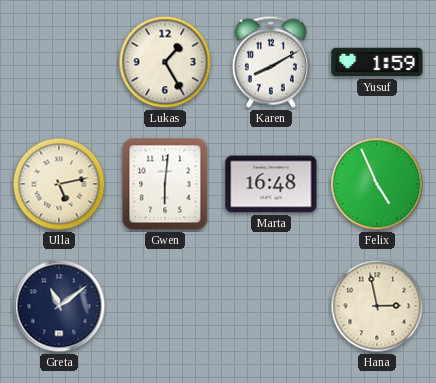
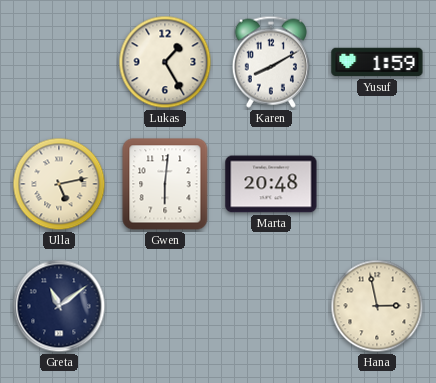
Marta: 16:48 -> 20:48 (271, 184)
Felix: 4:56 -> none (377, 184)
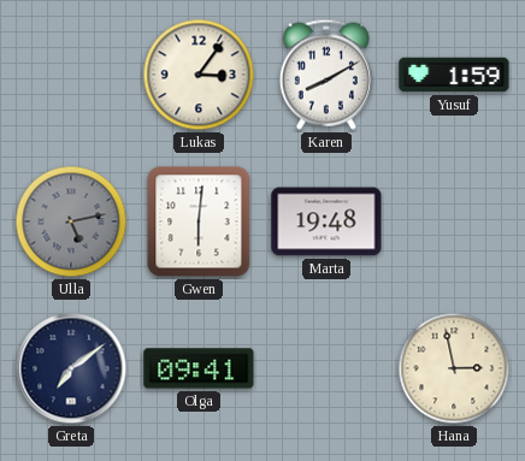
Lukas: 1:25 -> 3:06 (199, 75)
Ulla dial: cream -> grey (71, 221)
Marta: 20:48 -> 19:48 (326, 221)
Greta: 11:09 -> 7:09 (71, 368)
Olga: none -> 09:41 (199, 368)
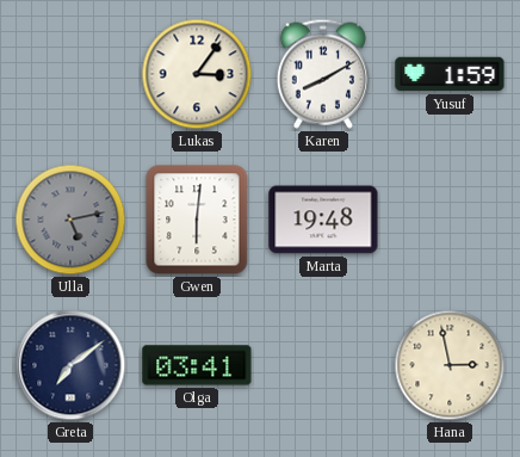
Olga: 09:41 -> 03:41 (197, 365)
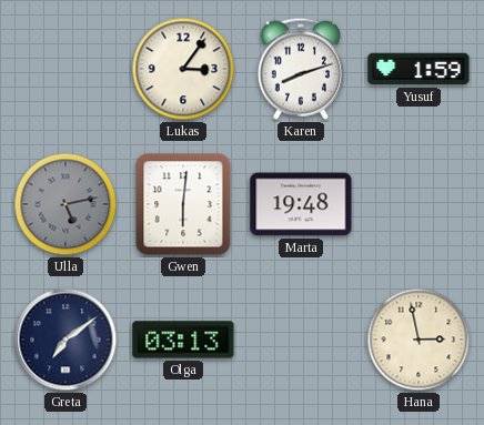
Karen: 8:10 -> 8:12 (301, 69)
Olga: 03:41 -> 03:13 (183, 340)
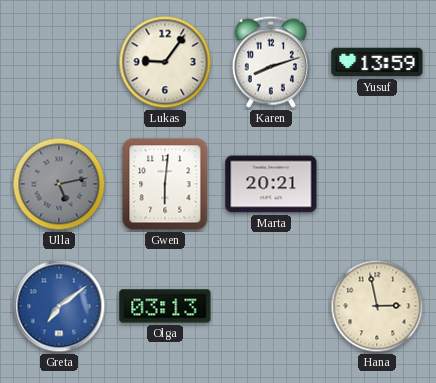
Lukas: 3:06 -> 9:06 (165, 62)
Yusuf: 1:59 -> 13:59 (377, 62)
Marta: 19:48 -> 20:21 (271, 184)
Greta dial: navy -> blue (59, 306)
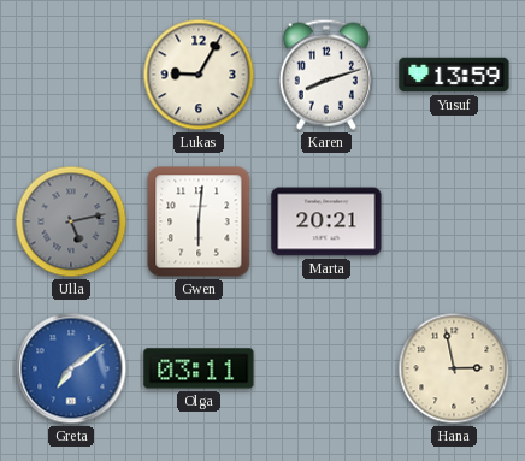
Lukas: 9:06 -> 9:05 (199, 75)
Olga: 03:13 -> 03:11 (199, 368)
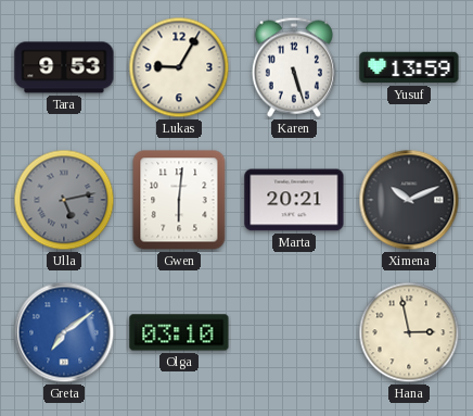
Tara: none -> 9:53 (64, 67)
Karen: 8:12 -> 5:27 (294, 67)
Ximena: none -> 10:11 (409, 200)
Olga: 03:11 -> 03:10 (179, 332)
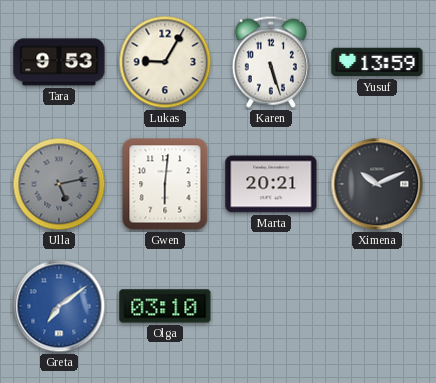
Hana: 2:58 -> none (409, 332)
